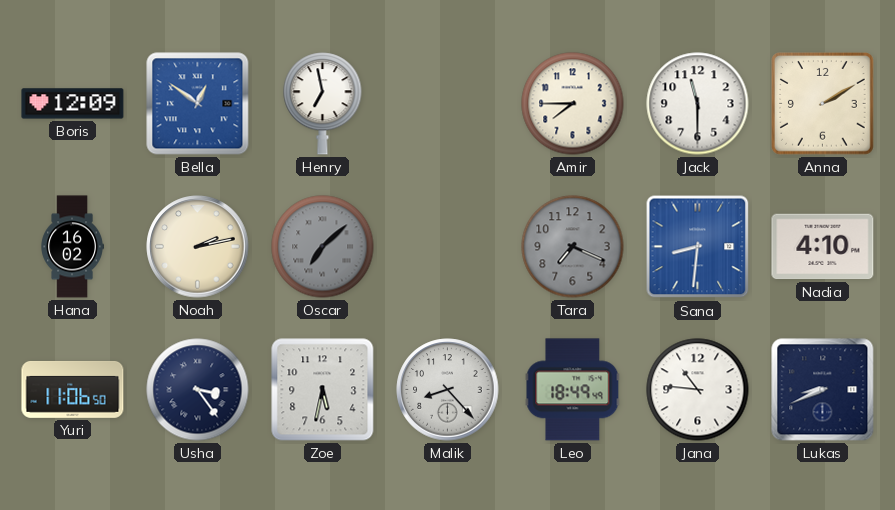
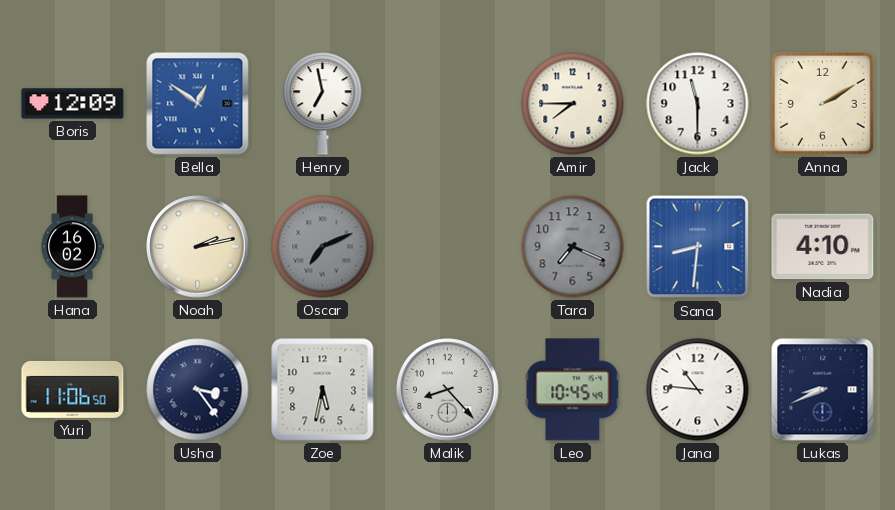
Oscar: 7:08 -> 7:11 (323, 247)
Leo: 18:49 -> 10:45 (573, 390)
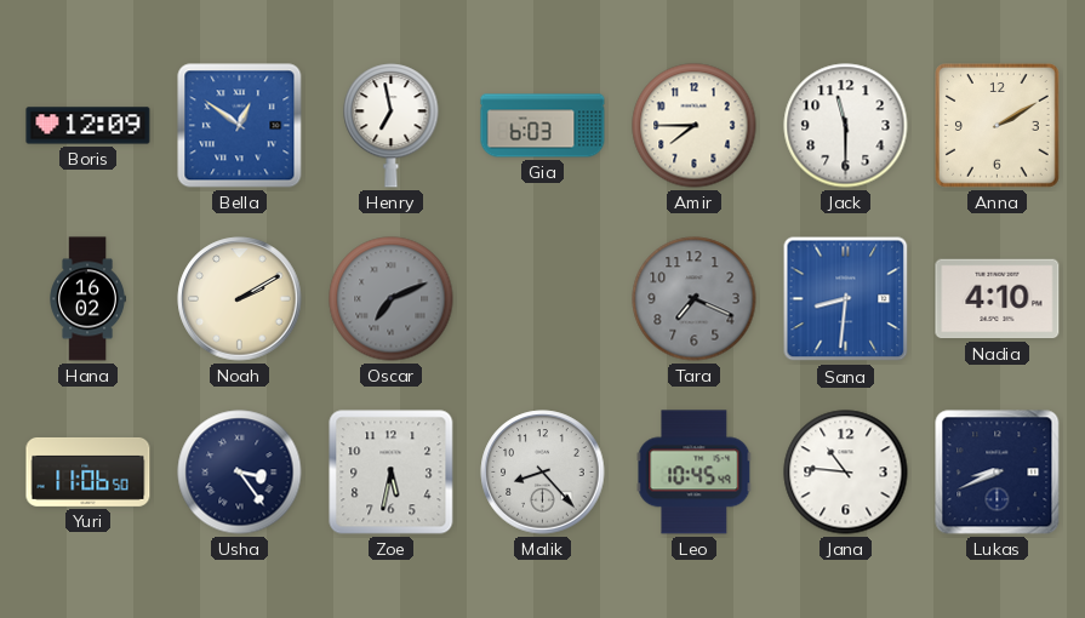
Gia: none -> 6:03 (543, 126)
Noah: 2:13 -> 2:10 (240, 299)
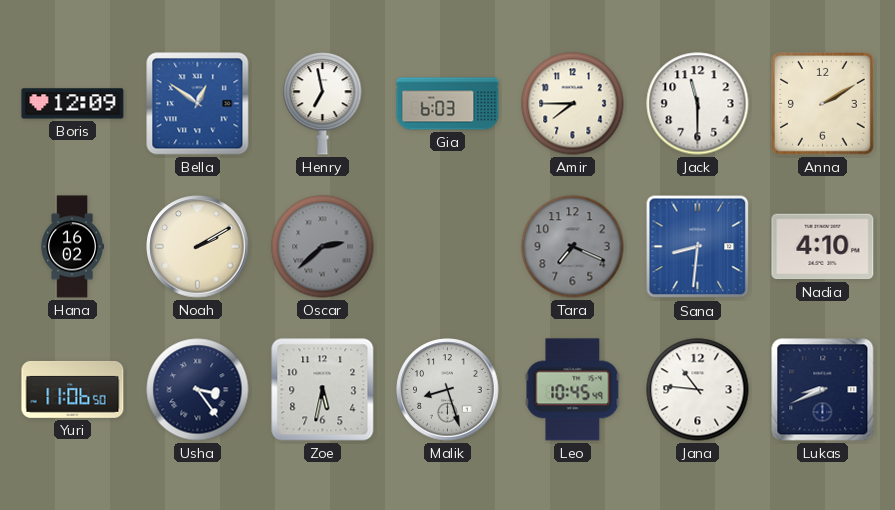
Oscar: 7:11 -> 2:38 (323, 247)
Malik: 8:23 -> 8:27 (448, 390)
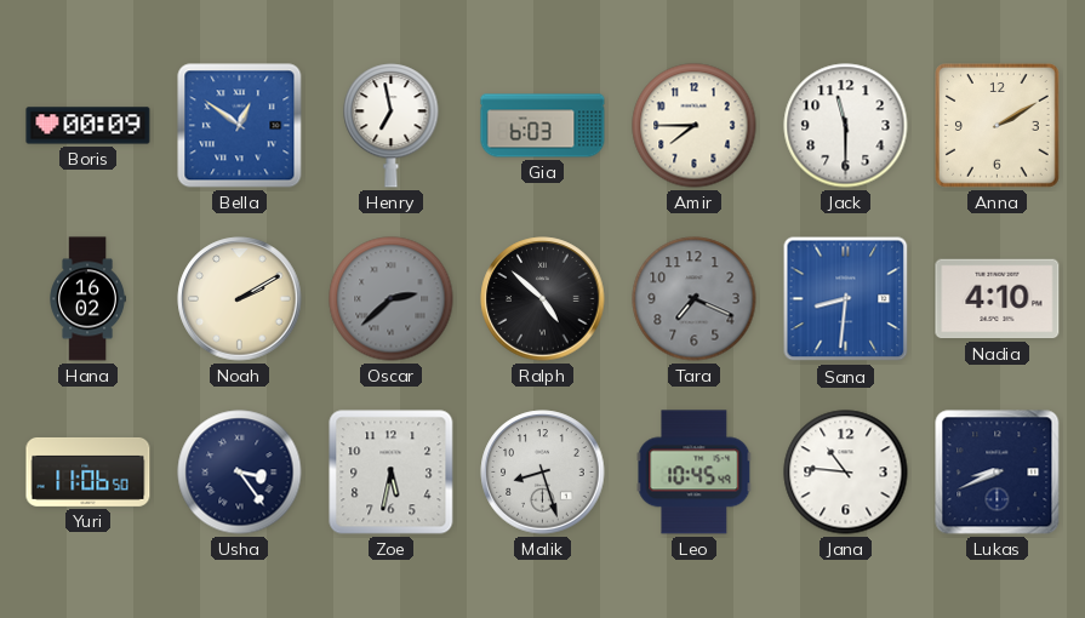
Boris: 12:09 -> 00:09 (88, 126)
Ralph: none -> 4:52 (543, 299)
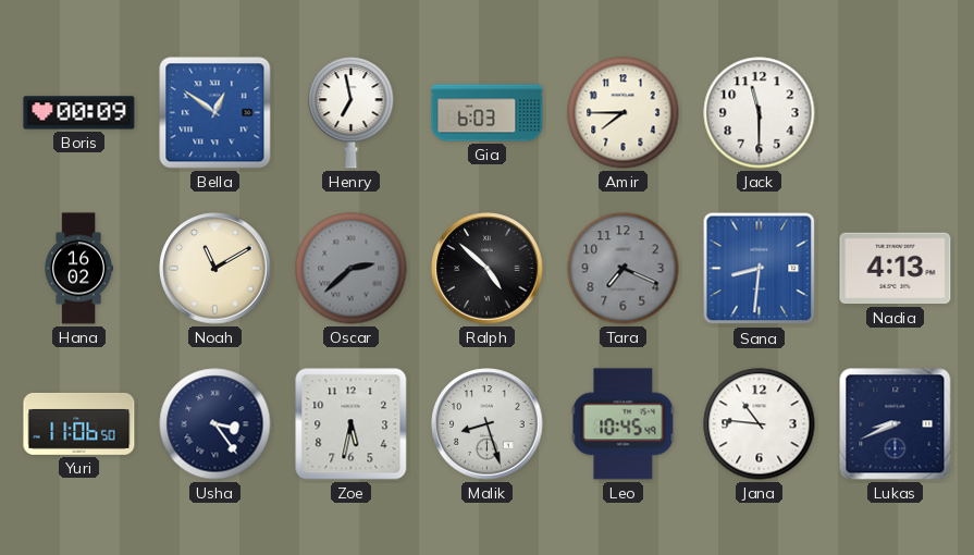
Anna: 2:10 -> none (998, 126)
Noah: 2:10 -> 11:10 (215, 269)
Nadia: 4:10 -> 4:13 (896, 269)
